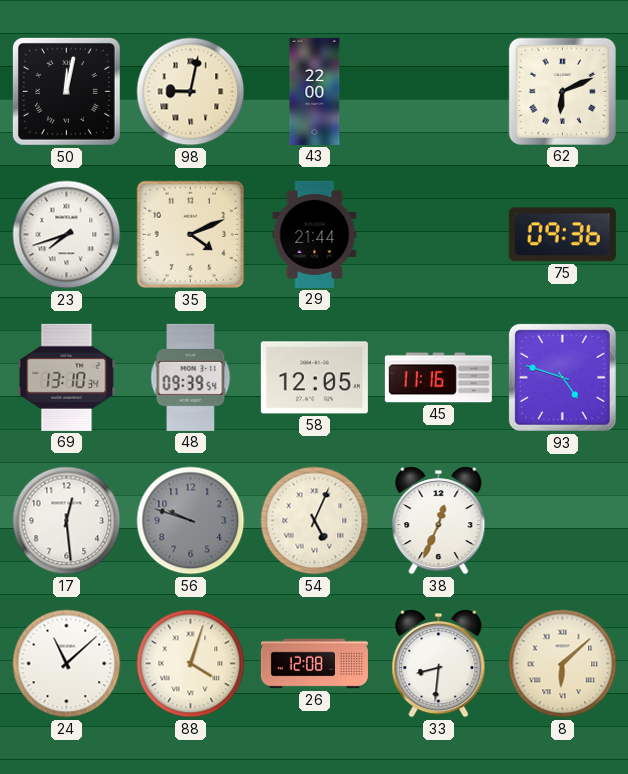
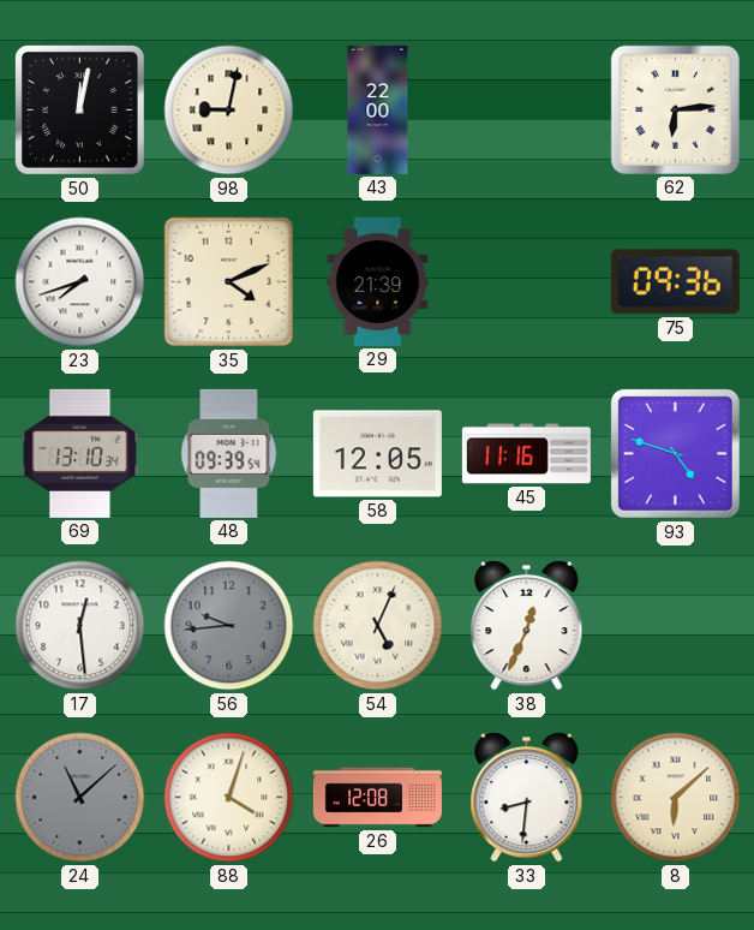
62: 6:11 -> 6:14 (675, 109)
29: 21:44 -> 21:39 (378, 281)
56: 9:48 -> 9:44 (229, 626)
24 dial: white -> grey (80, 798)
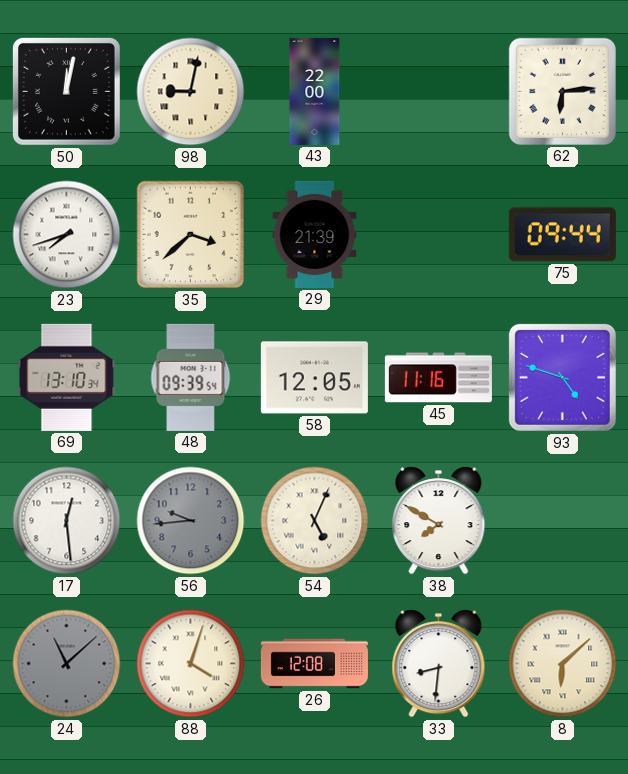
35: 4:11 -> 3:38 (191, 235)
75: 09:36 -> 09:44 (562, 235)
38: 12:34 -> 7:50 (439, 521)
